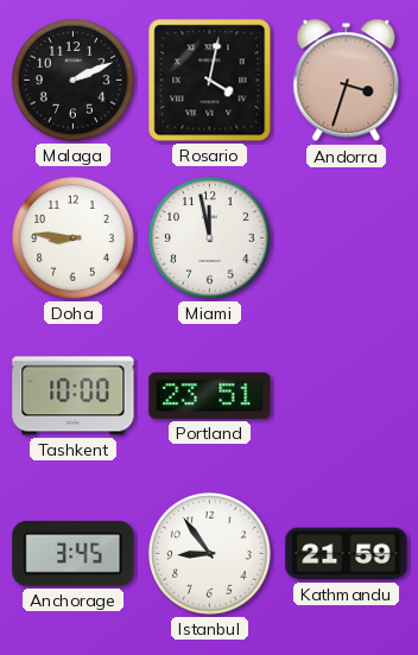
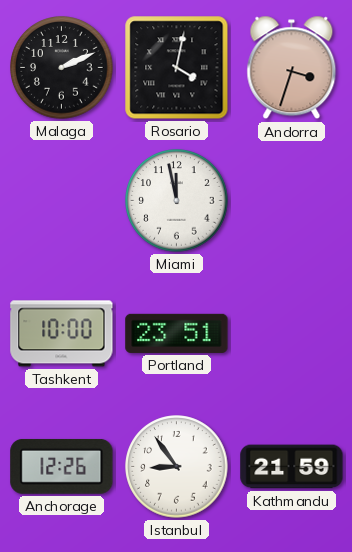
Doha: 8:46 -> none (74, 239)
Anchorage: 3:45 -> 12:26 (62, 466)
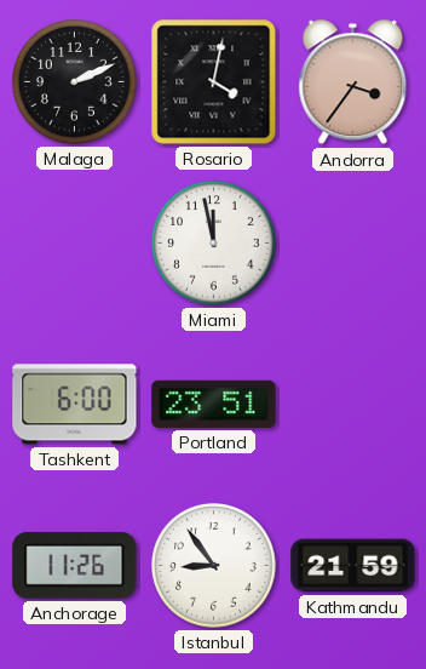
Andorra: 3:33 -> 3:36 (353, 82)
Tashkent: 10:00 -> 6:00 (75, 405)
Anchorage: 12:26 -> 11:26 (75, 565)
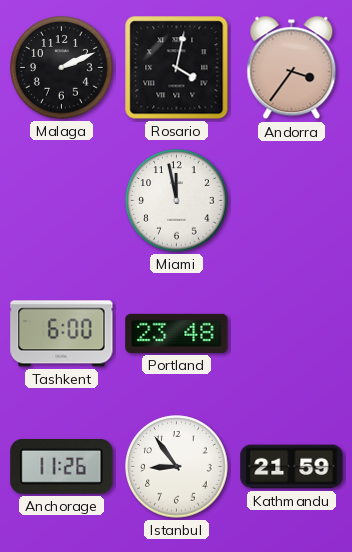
Portland: 23:51 -> 23:48 (177, 333)
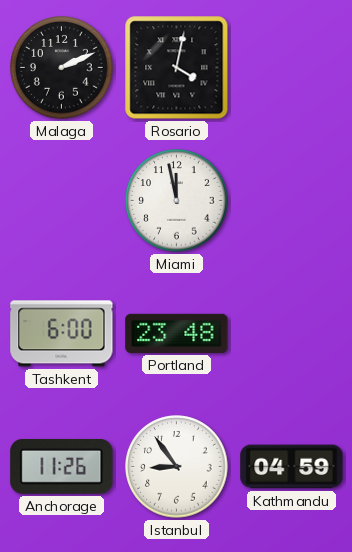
Andorra: 3:36 -> none (292, 68)
Kathmandu: 21:59 -> 04:59 (292, 467)
